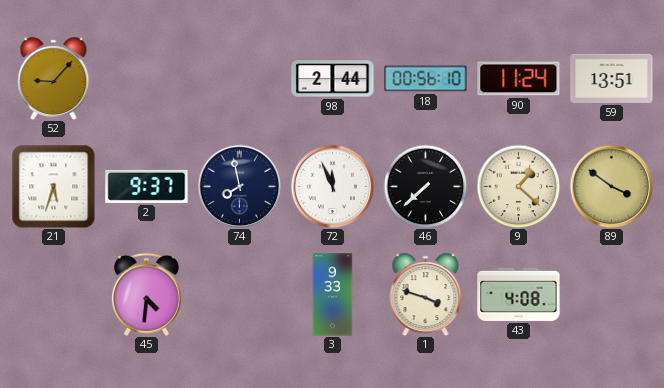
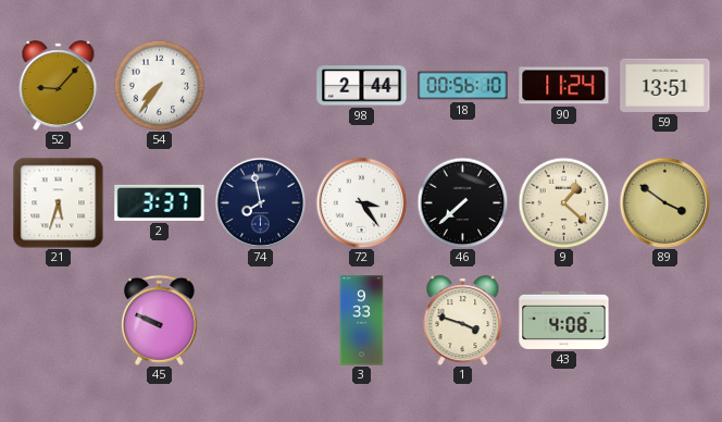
54: none -> 7:36 (159, 85)
2: 9:37 -> 3:37 (160, 202)
72: 11:56 -> 3:24 (361, 202)
45: 4:31 -> 9:49 (159, 320)
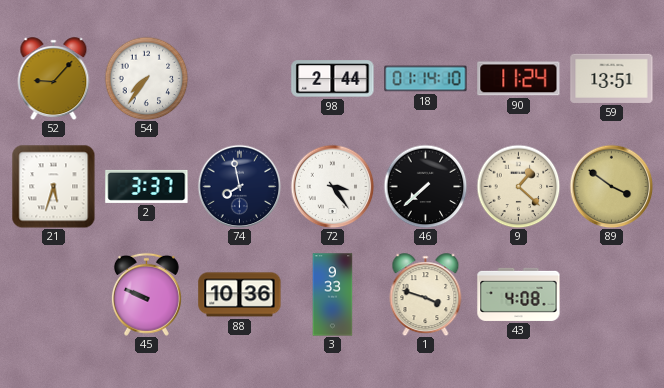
18: 00:56 -> 01:14 (426, 79)
88: none -> 10:36 (240, 295)
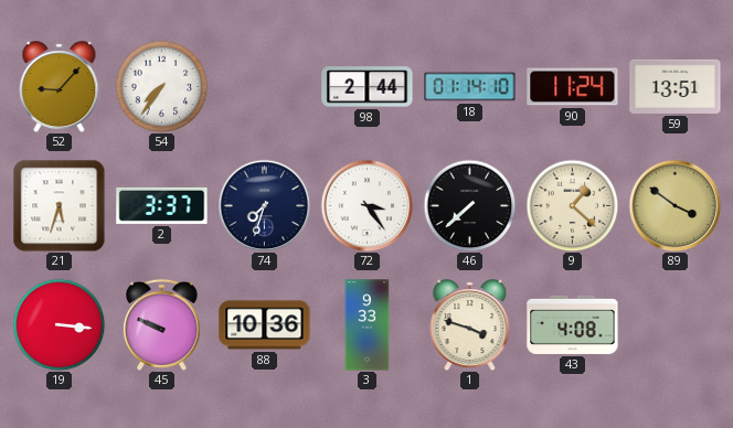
74: 7:58 -> 7:33 (264, 205)
19: none -> 3:16 (59, 324)
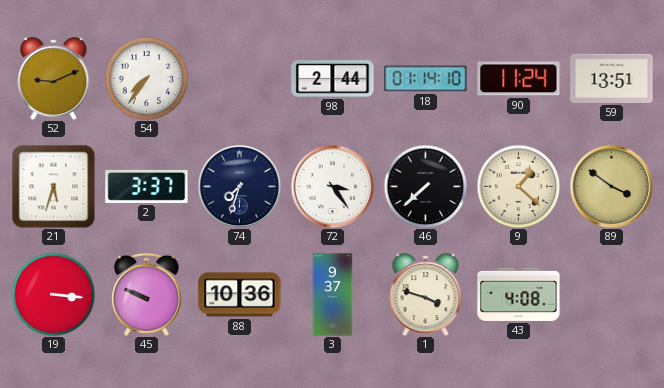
52: 9:07 -> 9:11 (54, 79)
3: 9:33 -> 9:37 (333, 295)
